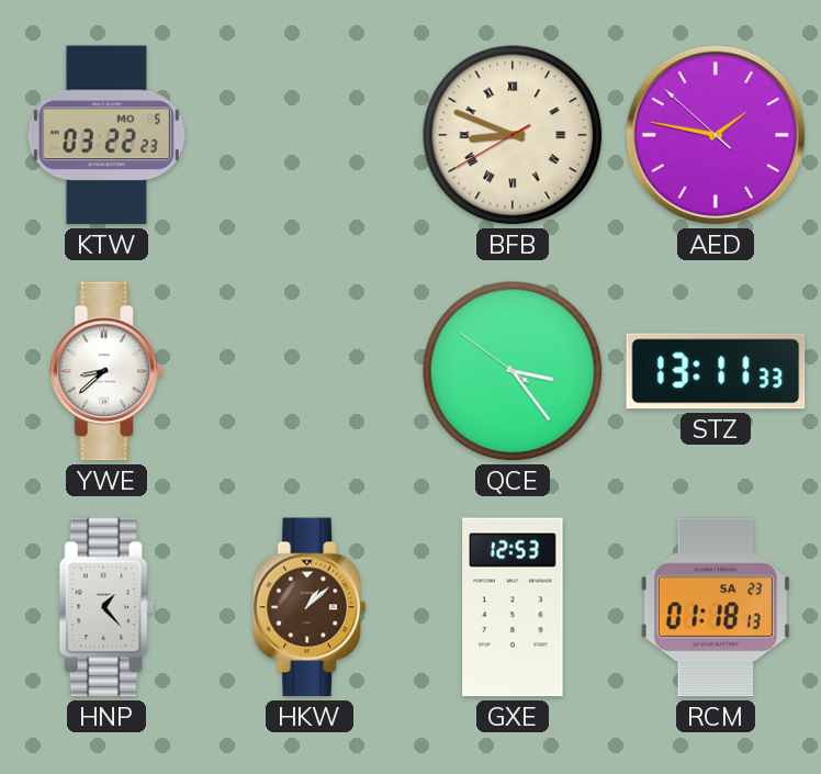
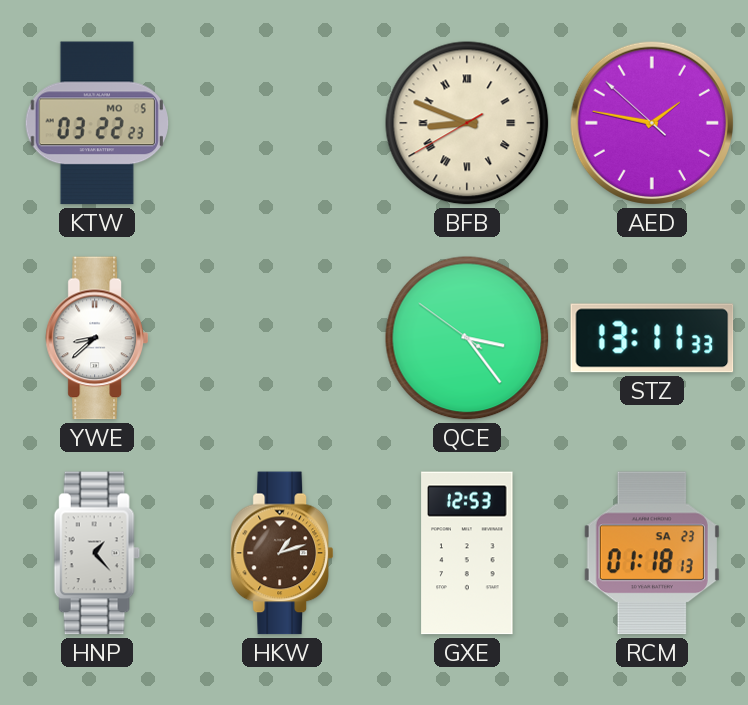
HKW: 1:08 -> 1:12 (282, 553)
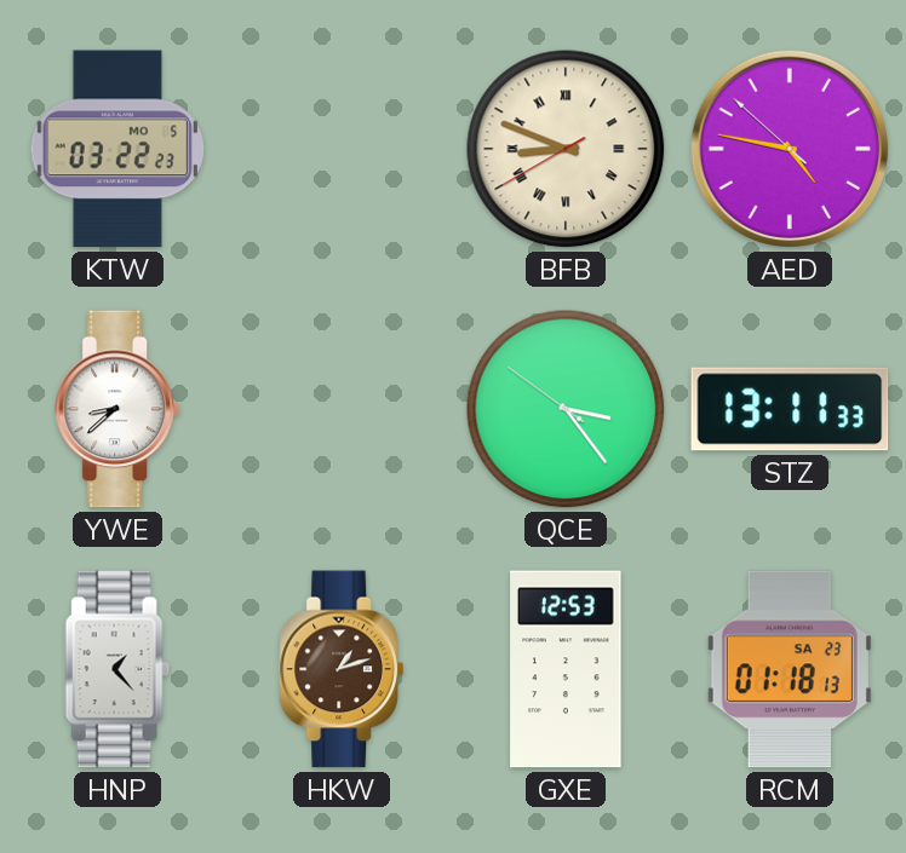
AED: 1:46 -> 4:46 (790, 149)
